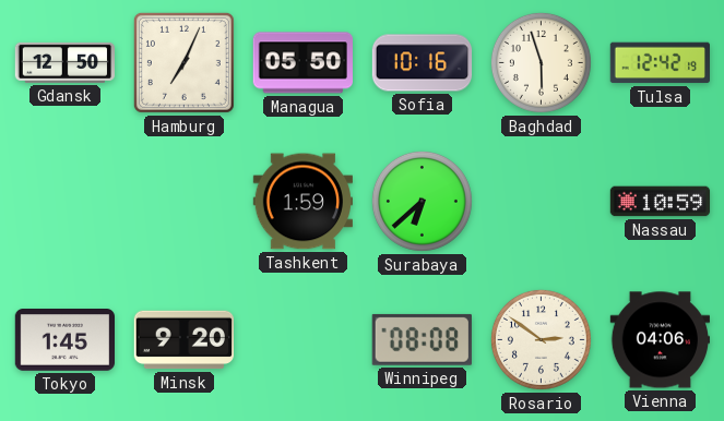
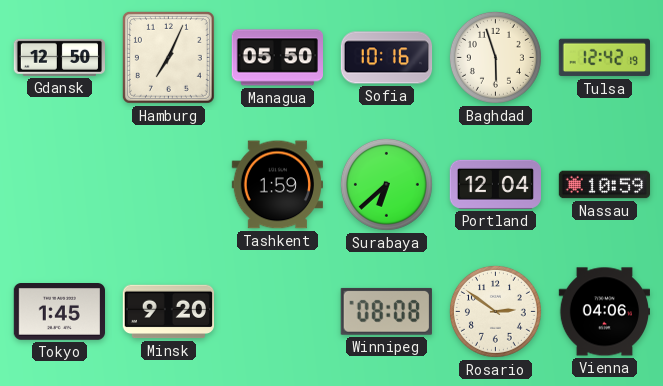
Portland: none -> 12:04 (495, 184)
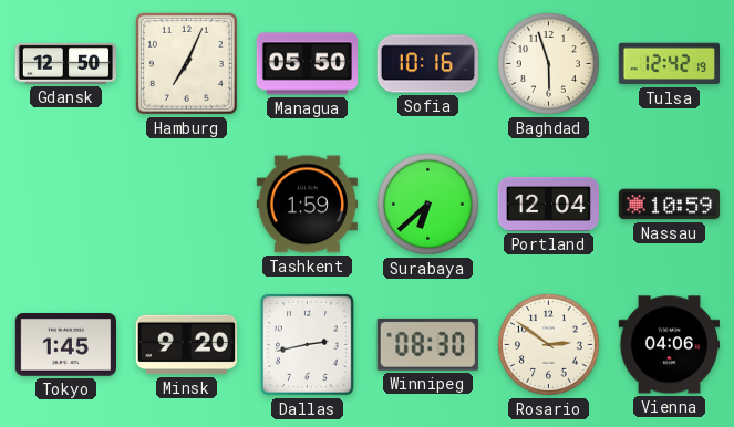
Dallas: none -> 2:43 (307, 344)
Winnipeg: 08:08 -> 08:30 (427, 344)
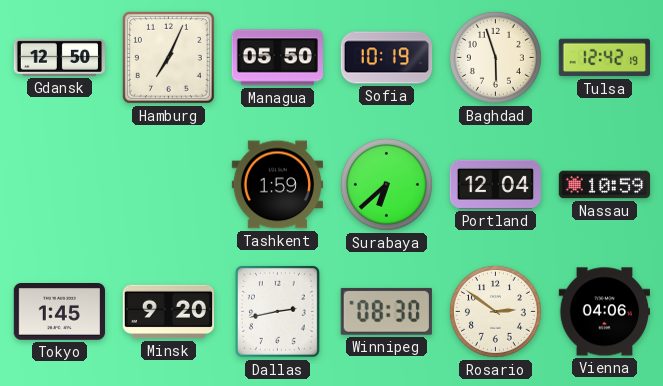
Sofia: 10:16 -> 10:19 (387, 58)
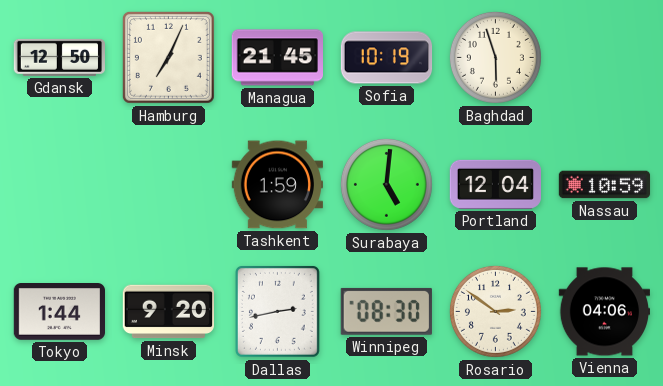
Managua: 05:50 -> 21:45 (277, 58)
Tulsa: 12:42 -> none (604, 58)
Surabaya: 6:38 -> 5:01 (386, 184)
Tokyo: 1:45 -> 1:44 (60, 312)
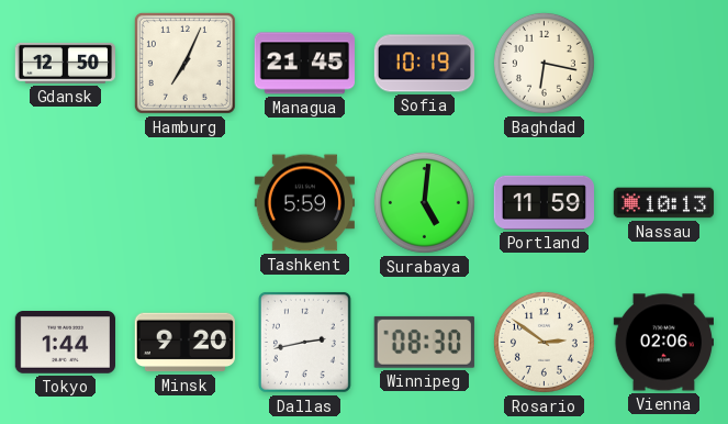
Baghdad: 5:57 -> 6:17 (544, 63)
Tashkent: 1:59 -> 5:59 (304, 203)
Portland: 12:04 -> 11:59 (544, 202)
Nassau: 10:59 -> 10:13 (664, 203)
Vienna: 04:06 -> 02:06 (664, 343)
